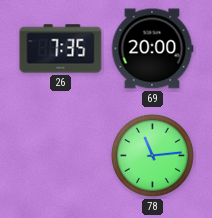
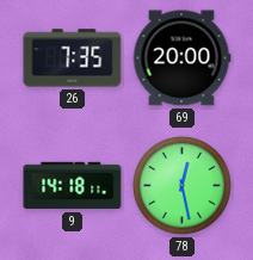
9: none -> 14:18 (73, 186)
78: 11:14 -> 12:28 (181, 185)
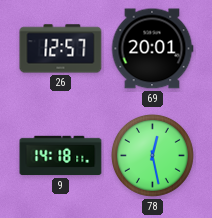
26: 7:35 -> 12:57 (61, 49)
69: 20:00 -> 20:01 (152, 49)
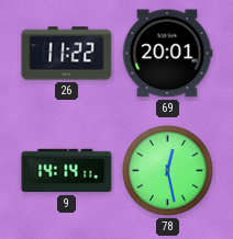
26: 12:57 -> 11:22 (67, 54)
9: 14:18 -> 14:14 (67, 171)
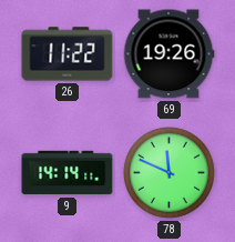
69: 20:01 -> 19:26 (168, 54)
78: 12:28 -> 11:49 (168, 172)
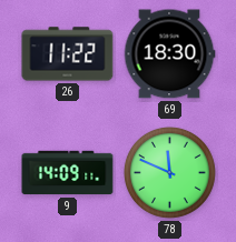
69: 19:26 -> 18:30 (169, 54)
9: 14:14 -> 14:09 (68, 173)
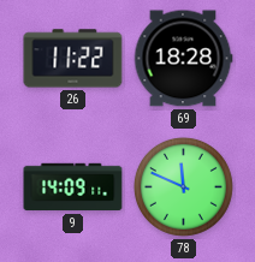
69: 18:30 -> 18:28 (183, 59)
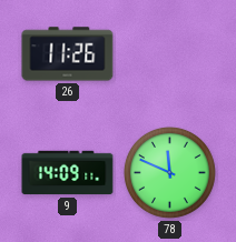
26: 11:22 -> 11:26 (68, 54)
69: 18:28 -> none (183, 59)
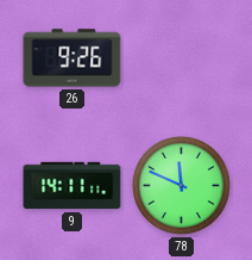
26: 11:26 -> 9:26 (73, 58)
9: 14:09 -> 14:11 (73, 186)
